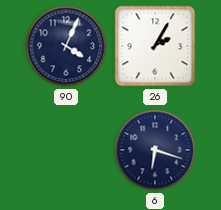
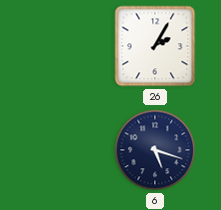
90: 4:04 -> none (66, 46)
6: 6:18 -> 5:18 (155, 150)
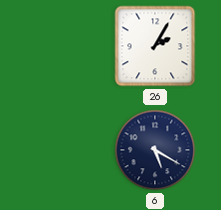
6: 5:18 -> 5:20 (155, 150)
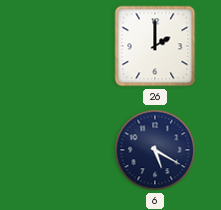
26: 2:05 -> 2:00 (155, 46)
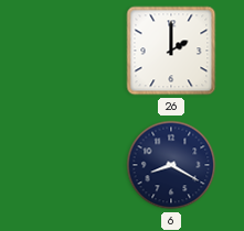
6: 5:20 -> 8:20 (171, 165)
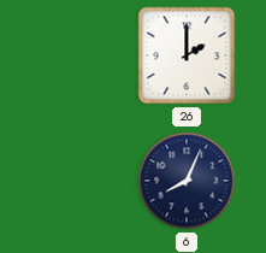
6: 8:20 -> 8:04 (187, 181)
